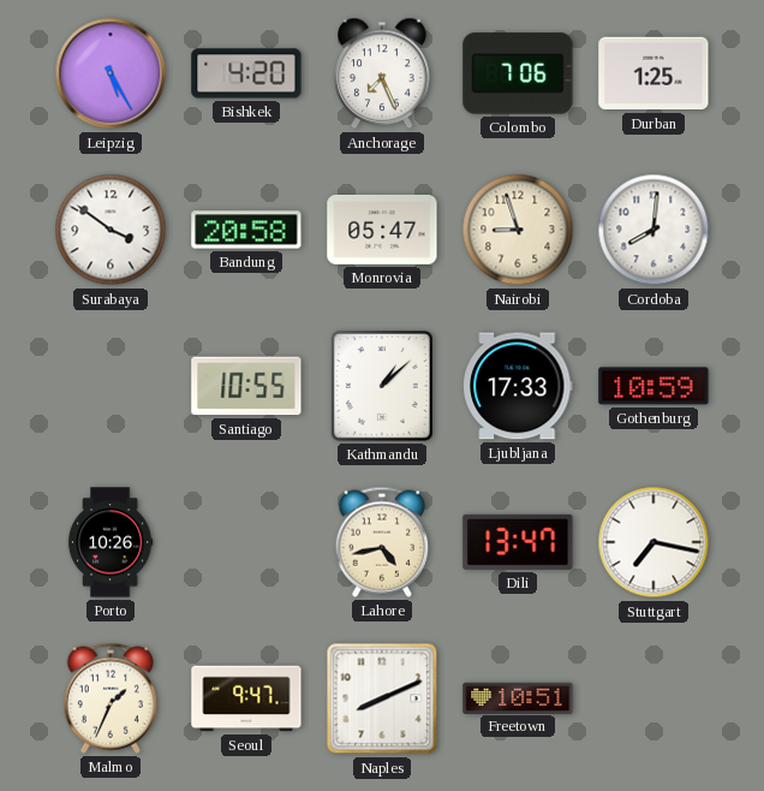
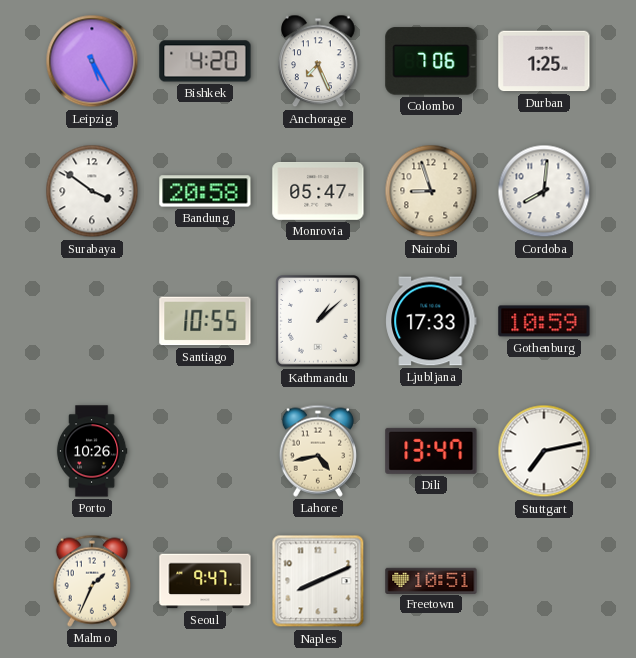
Stuttgart: 7:17 -> 7:13 (544, 451)
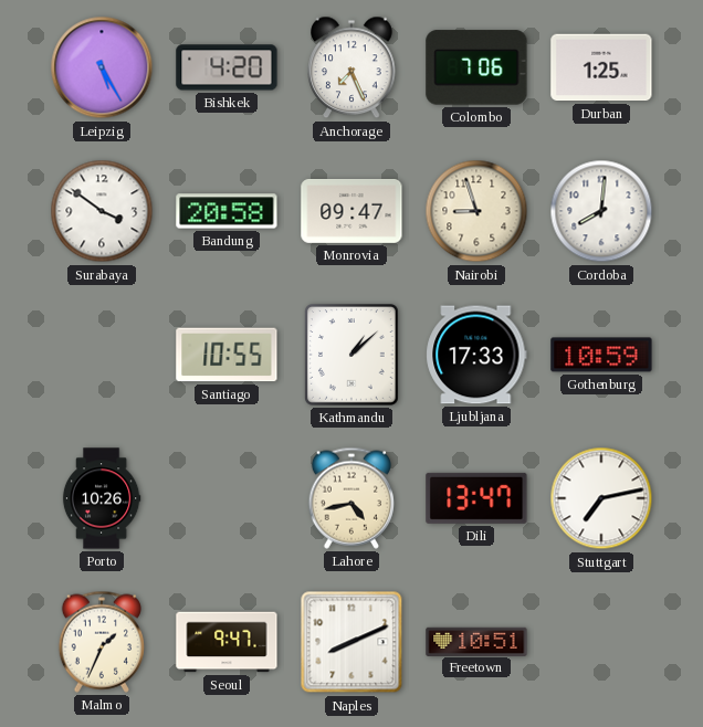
Monrovia: 05:47 -> 09:47 (351, 211)
